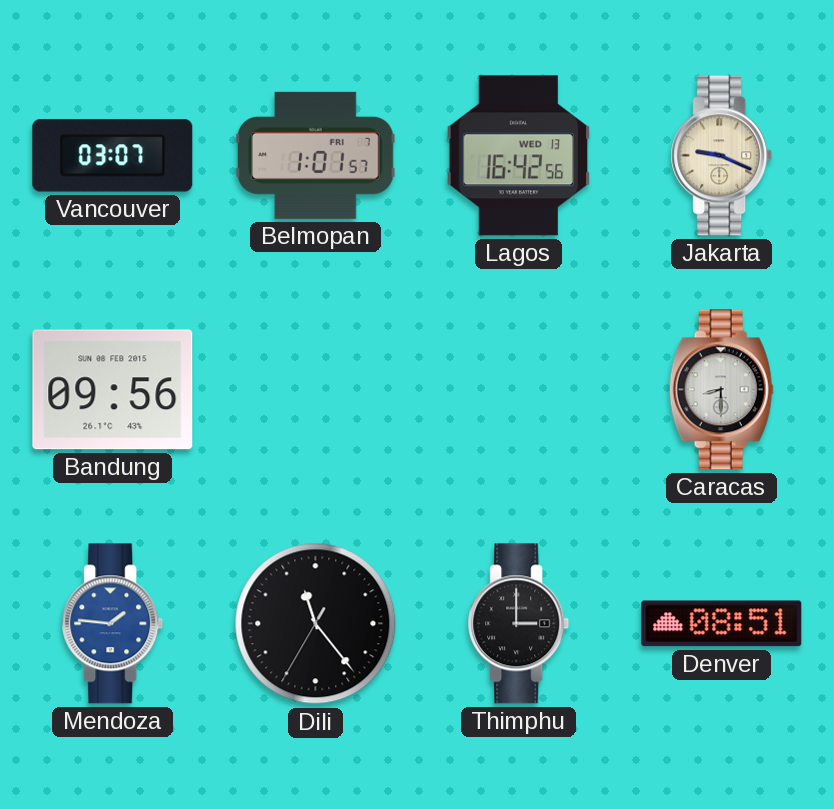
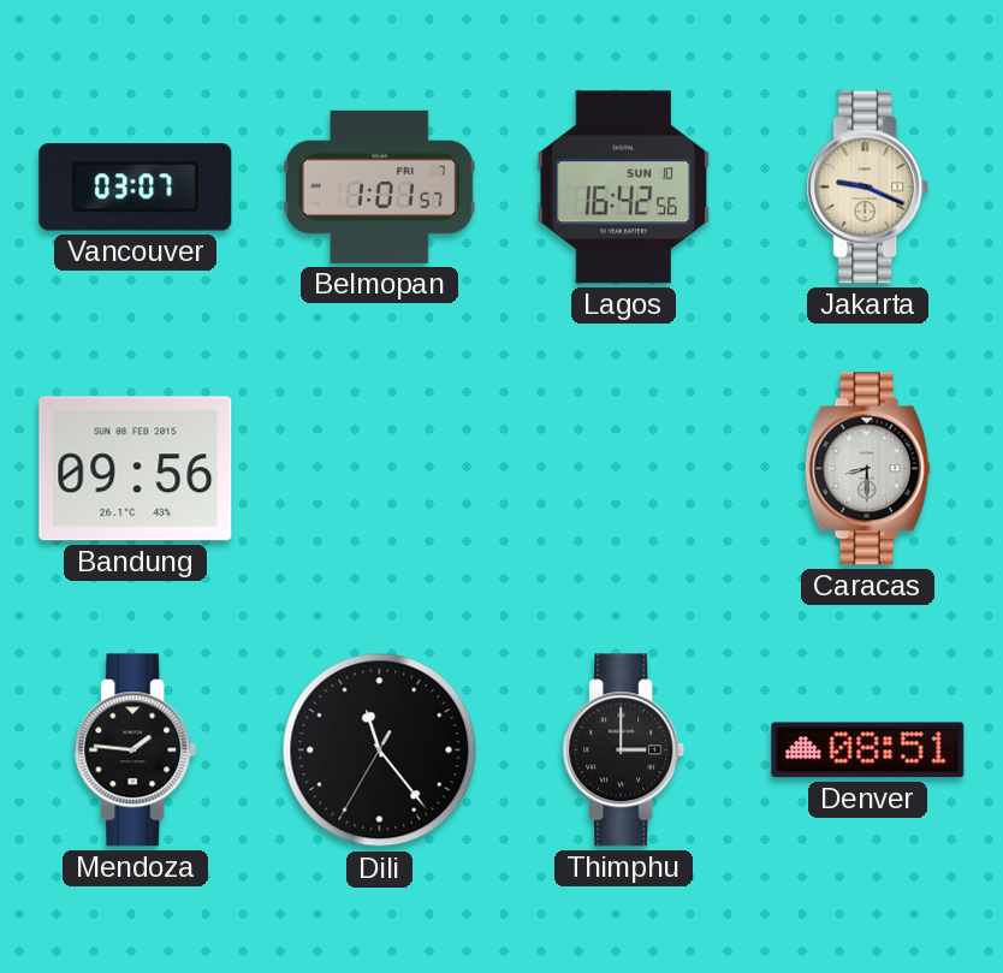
Lagos date: WED 13 -> SUN 10 (624, 188)
Mendoza dial: blue -> black (136, 750)
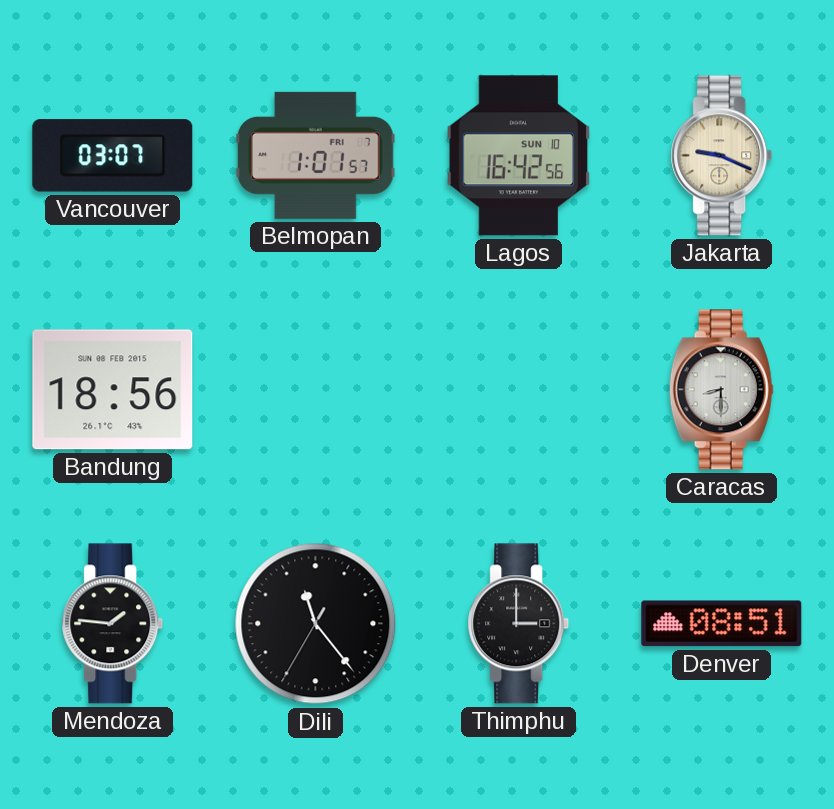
Bandung: 09:56 -> 18:56 (113, 390)
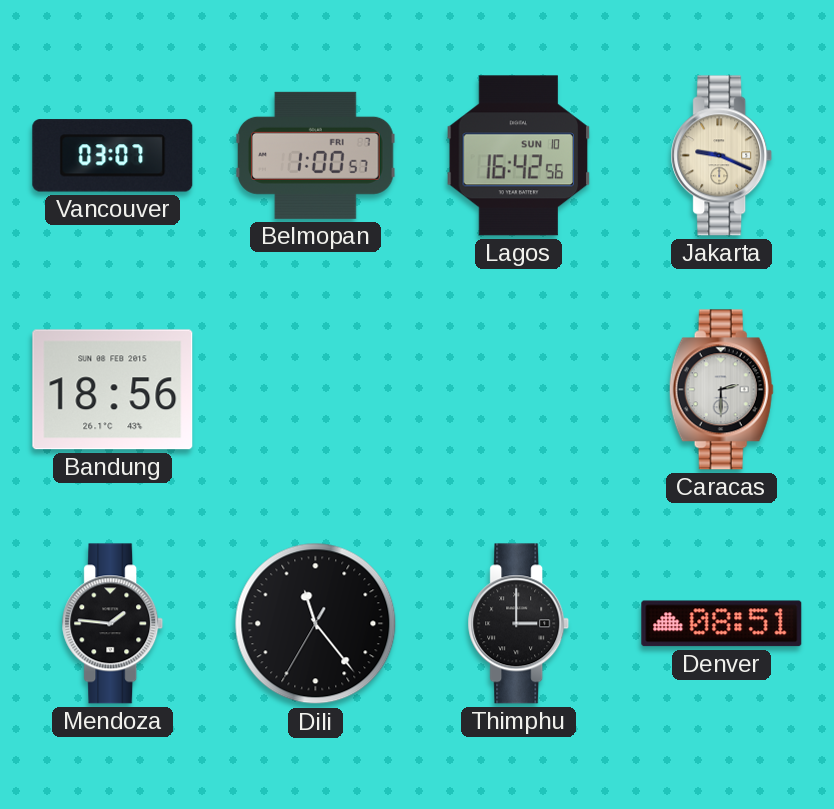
Belmopan: 1:01 -> 1:00 (316, 155)
Caracas: 8:30 -> 2:30 (721, 390)
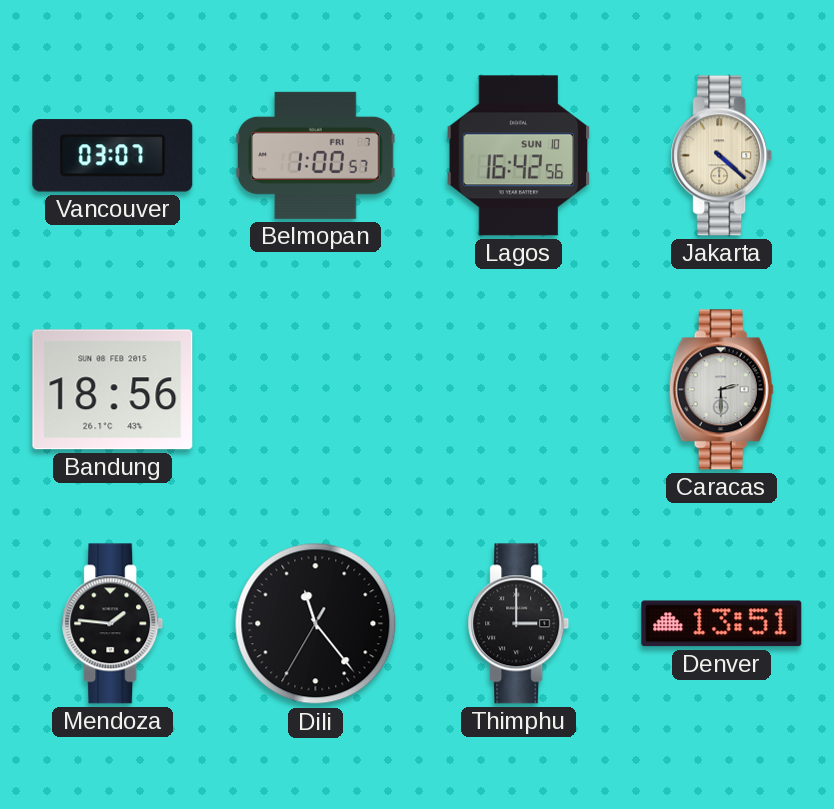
Jakarta: 9:19 -> 4:22 (722, 156)
Denver: 08:51 -> 13:51 (722, 624)
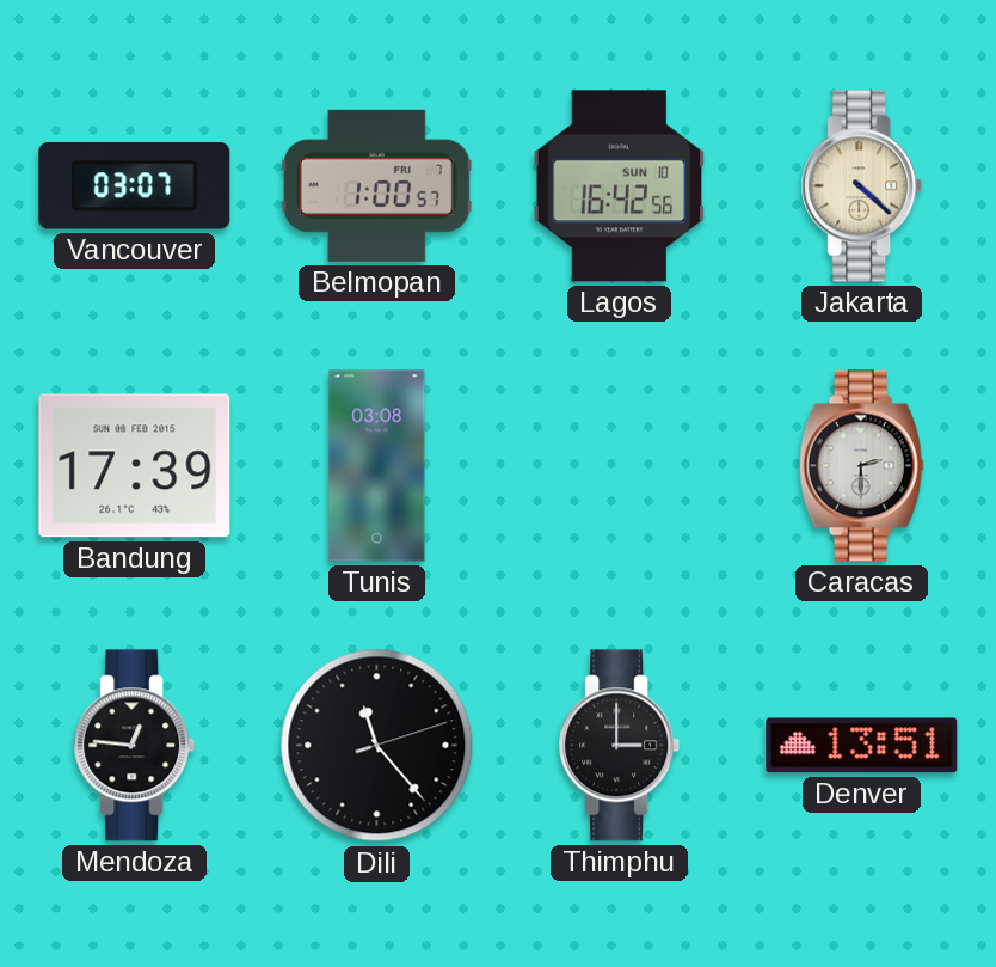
Bandung: 18:56 -> 17:39 (135, 466)
Tunis: none -> 03:08 (377, 466)
Mendoza: 1:46 -> 12:46 (135, 746)
Dili: 11:23:35 -> 11:23:12 (377, 746)
